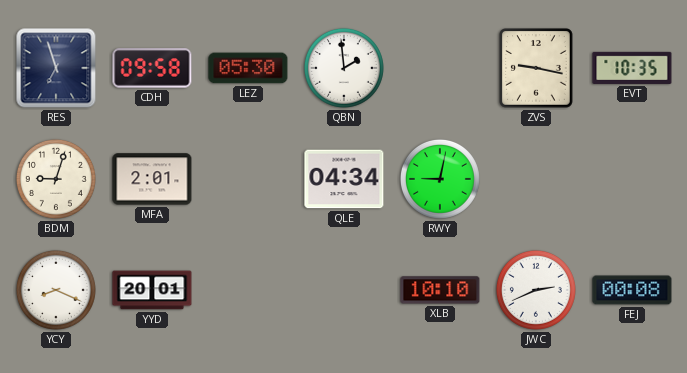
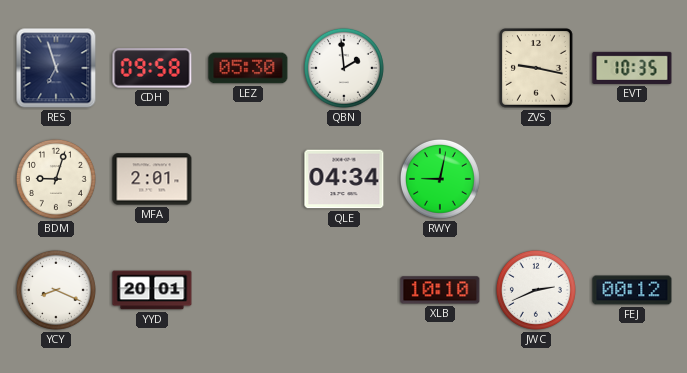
FEJ: 00:08 -> 00:12 (632, 290)
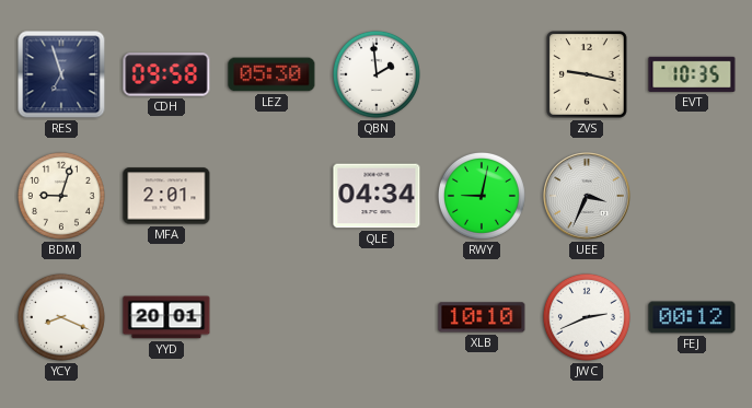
UEE: none -> 3:34 (587, 196)
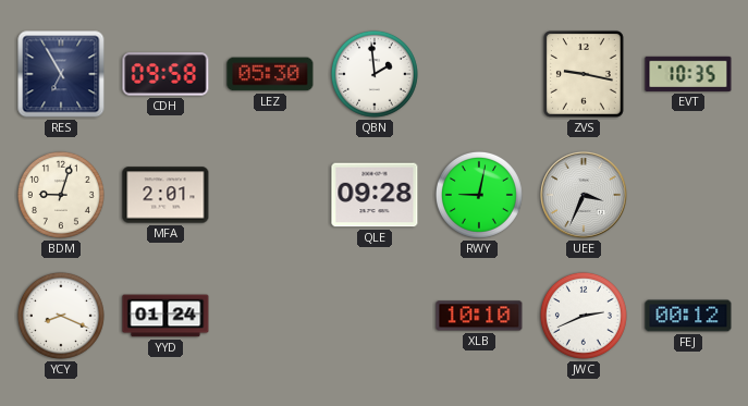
RES: 6:57 -> 6:55 (61, 74)
QLE: 04:34 -> 09:28 (375, 195)
YYD: 20:01 -> 01:24 (165, 316)
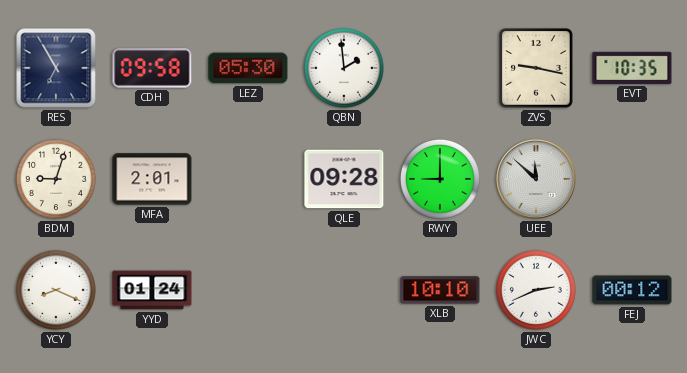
RWY: 9:02 -> 9:00 (440, 179)
UEE: 3:34 -> 11:52 (536, 179)
